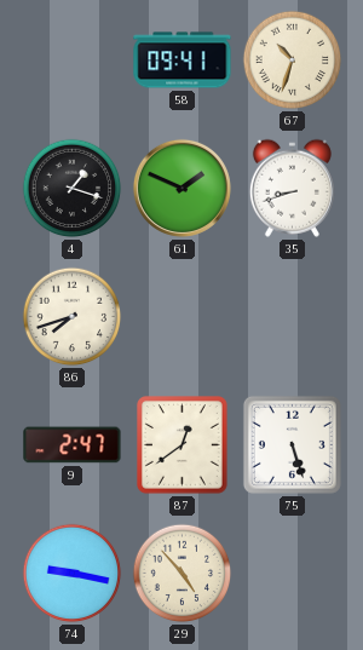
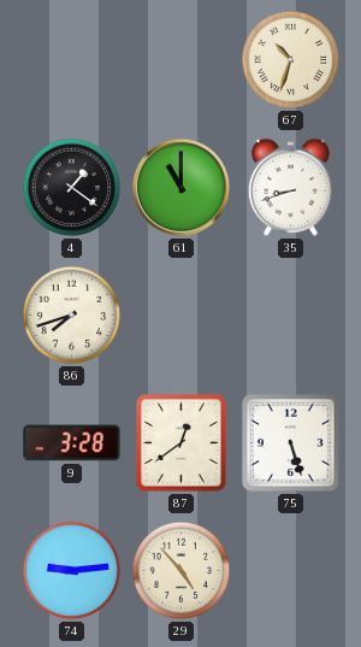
58: 09:41 -> none (183, 61)
4: 1:18 -> 1:21 (72, 188)
61: 1:49 -> 11:00 (180, 187)
9: 2:47 -> 3:28 (72, 443)
74: 9:17 -> 9:14 (72, 571)
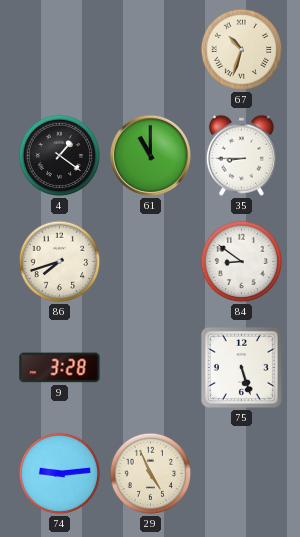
35: 8:42 -> 8:45 (241, 155)
84: none -> 8:51 (242, 262)
87: 12:39 -> none (182, 443)
29: 4:53 -> 4:56 (151, 474)
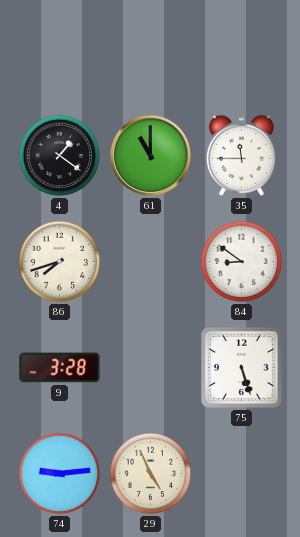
67: 10:33 -> none (242, 50)
35: 8:45 -> 11:45 (241, 155)
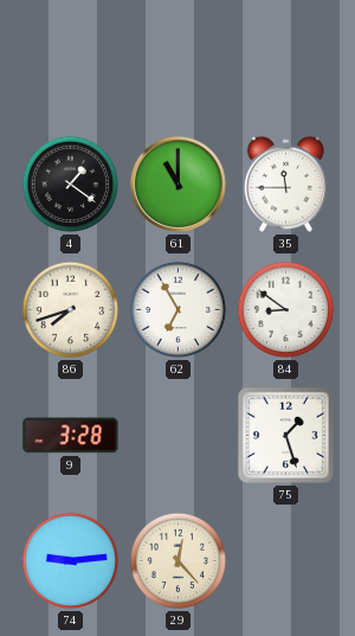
62: none -> 6:55 (179, 310)
75: 5:27 -> 1:27 (285, 435)
29: 4:56 -> 12:23 (179, 561)
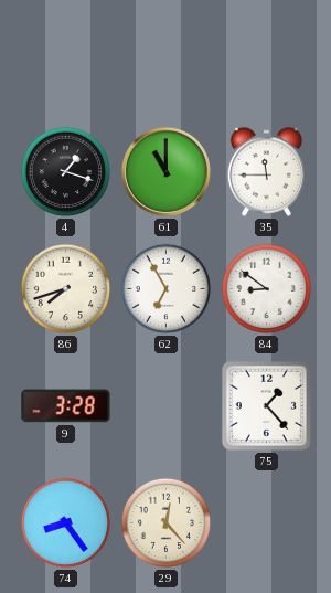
4: 1:21 -> 1:18 (66, 172)
75: 1:27 -> 1:23 (266, 405)
74: 9:14 -> 8:24 (66, 523)
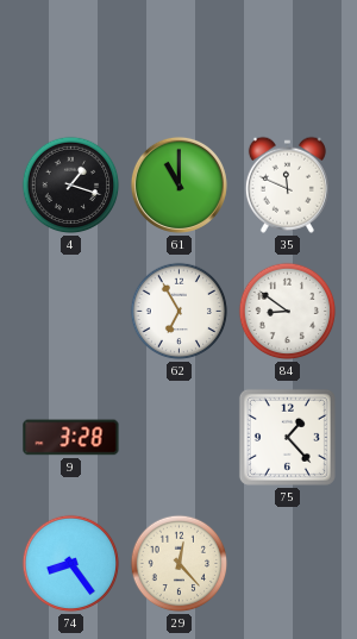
35: 11:45 -> 11:49 (287, 184)
86: 7:42 -> none (66, 289)
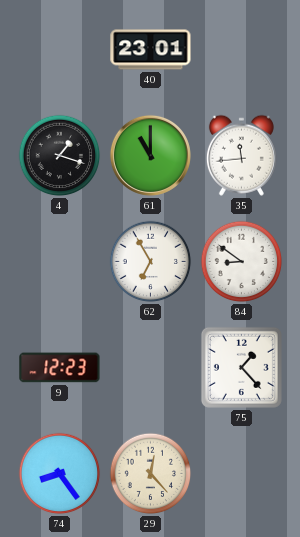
40: none -> 23:01 (151, 50)
35: 11:49 -> 11:44 (241, 155)
9: 3:28 -> 12:23 (60, 368)
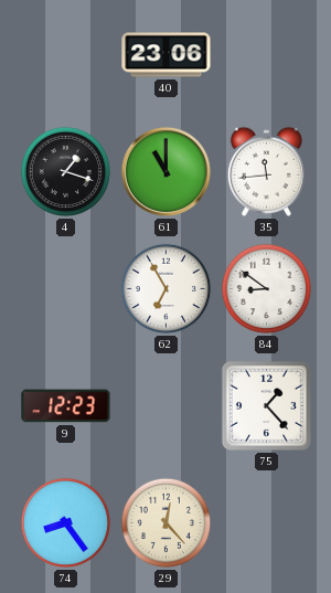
40: 23:01 -> 23:06 (167, 55)
